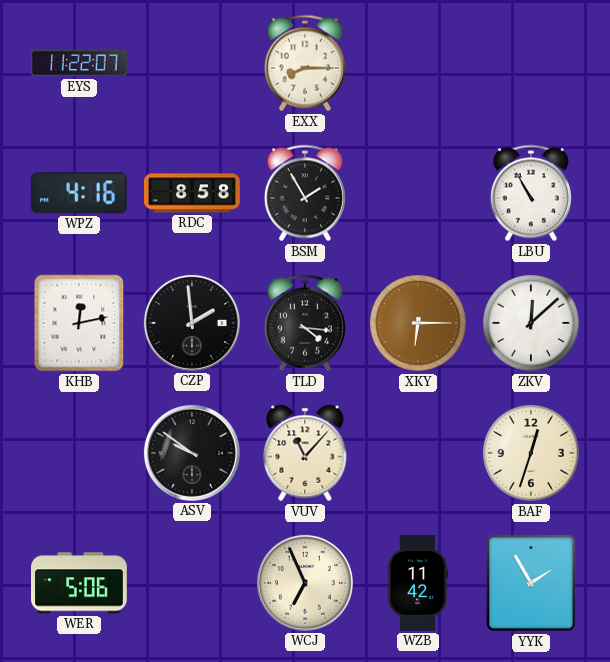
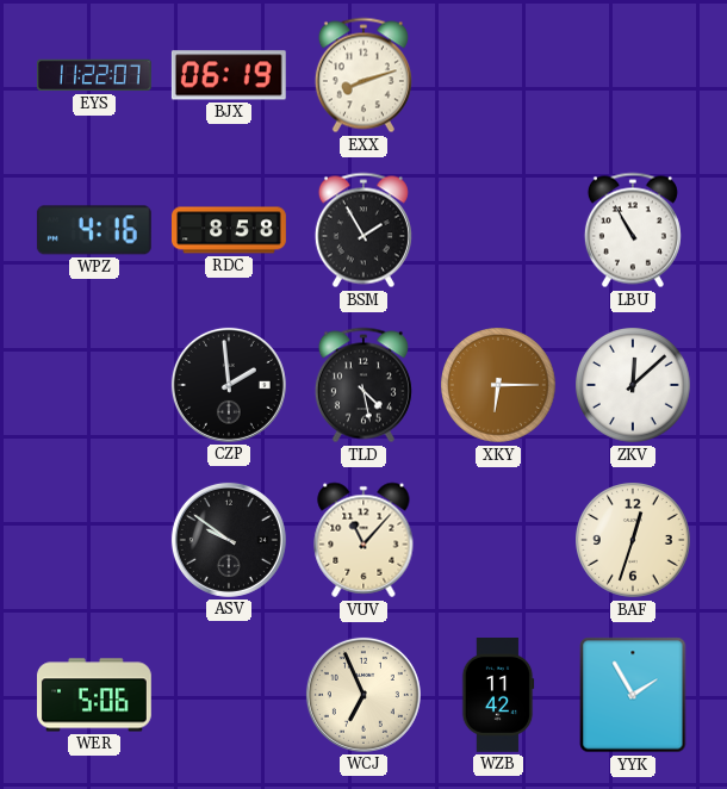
BJX: none -> 06:19 (229, 75)
EXX: 8:15 -> 8:12 (363, 75)
KHB: 12:13 -> none (79, 323)
TLD: 4:16 -> 4:28 (363, 385)
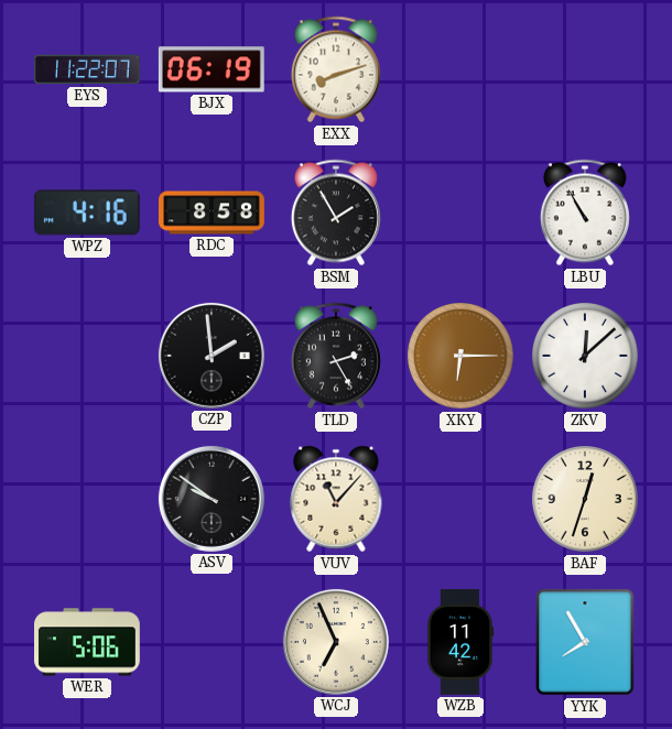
TLD: 4:28 -> 2:25 (336, 356)
YYK: 1:55 -> 7:55 (585, 642)
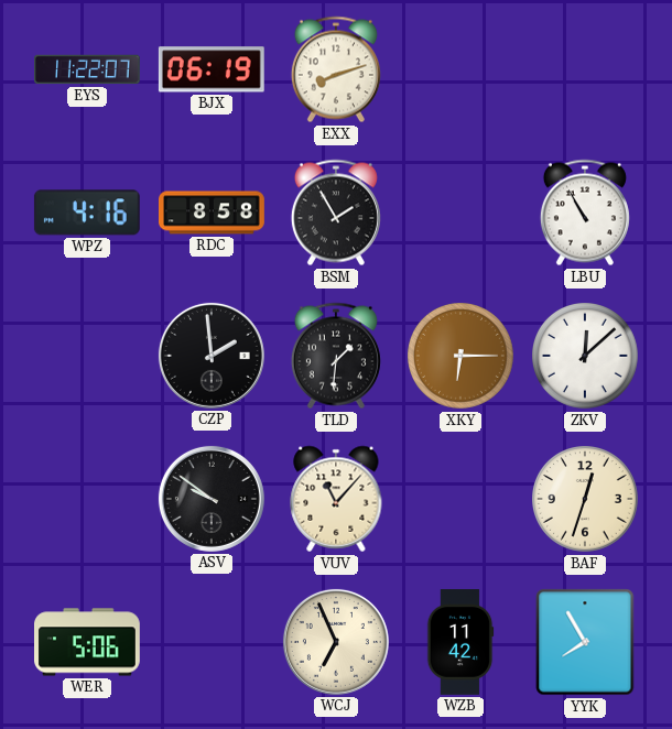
TLD: 2:25 -> 1:31 (336, 356)
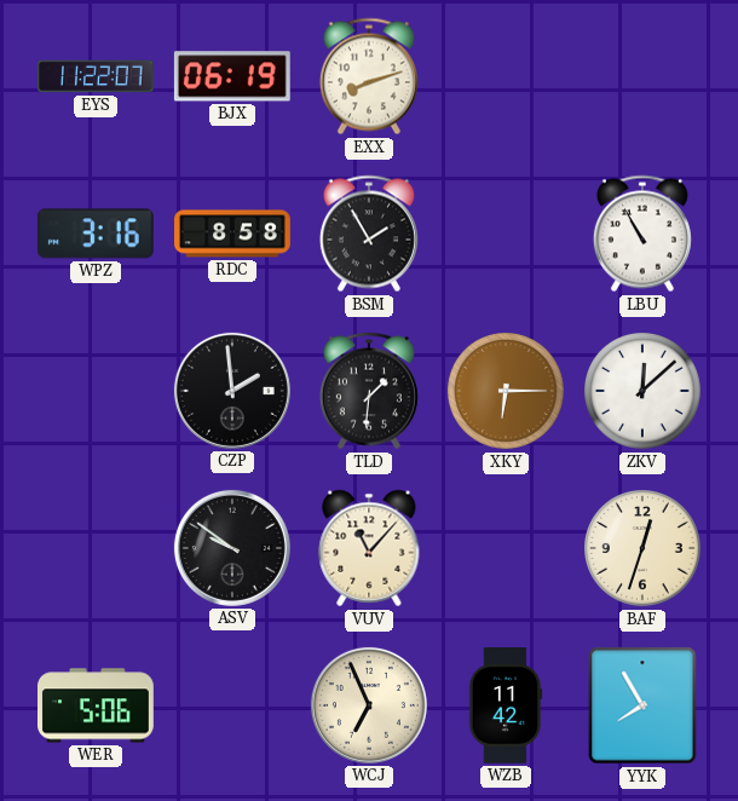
WPZ: 4:16 -> 3:16 (96, 234)
